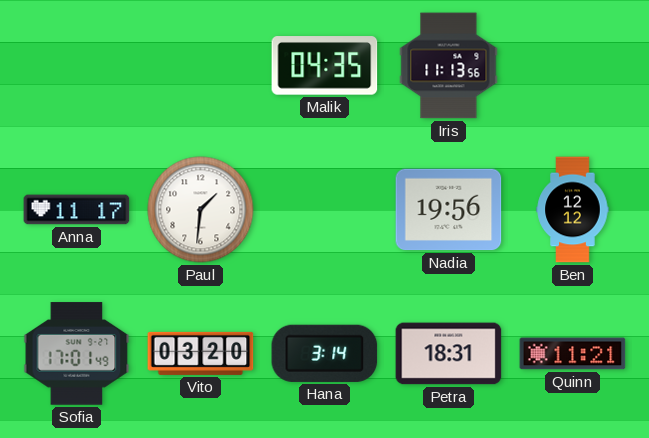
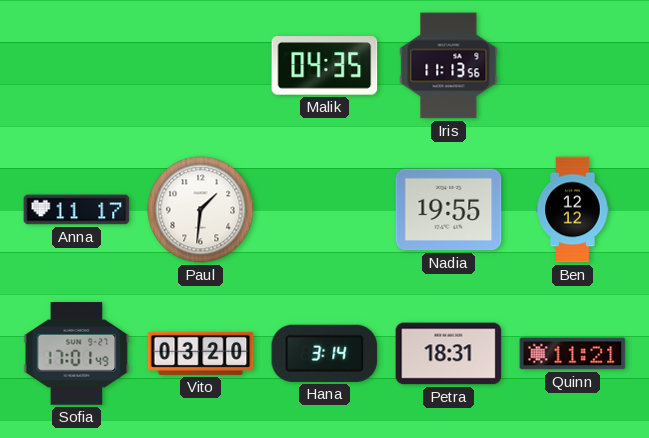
Nadia: 19:56 -> 19:55 (449, 210)
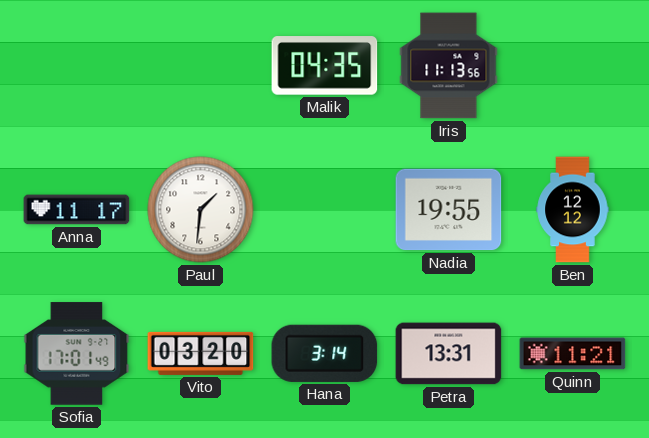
Petra: 18:31 -> 13:31 (449, 354)
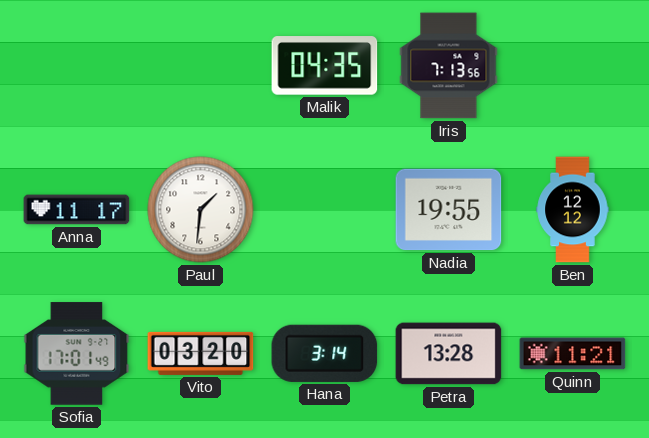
Iris: 11:13 -> 7:13 (449, 66)
Petra: 13:31 -> 13:28 (449, 354)
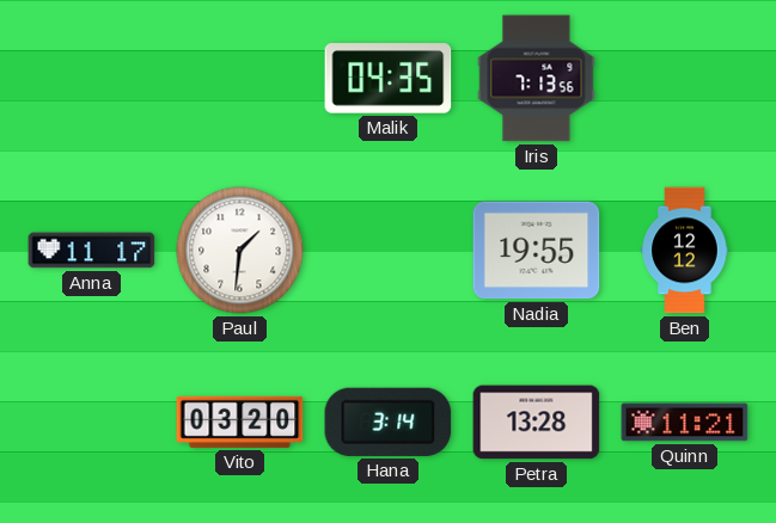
Sofia: 17:01 -> none (77, 354)
